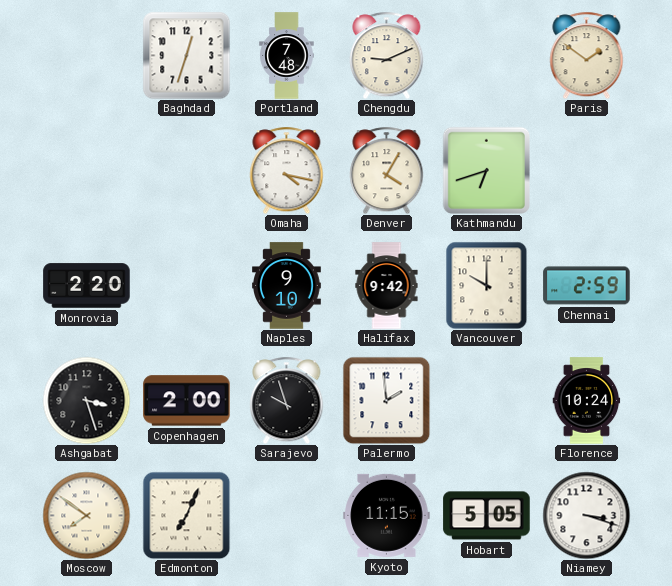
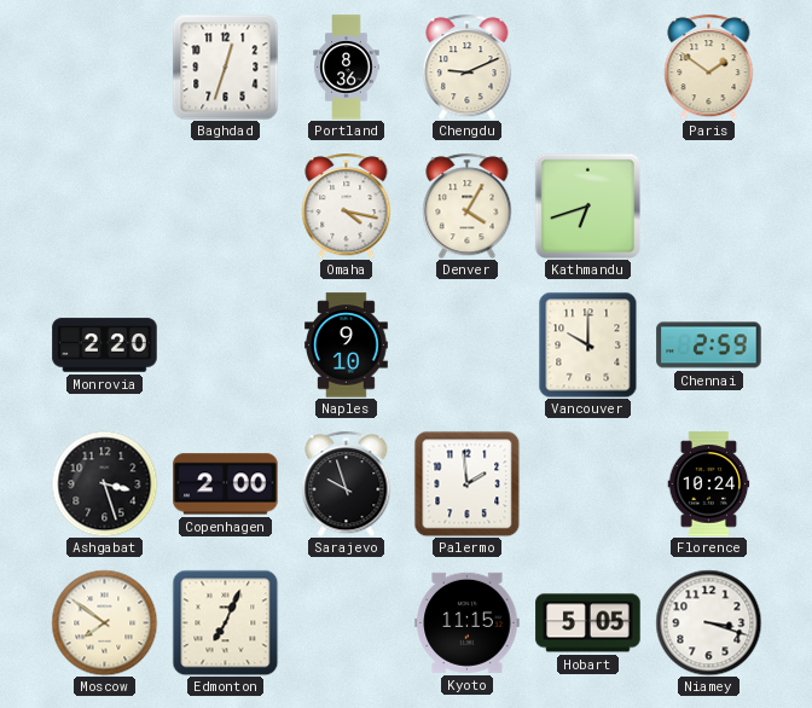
Portland: 7:48 -> 8:36 (347, 68)
Halifax: 9:42 -> none (387, 286)
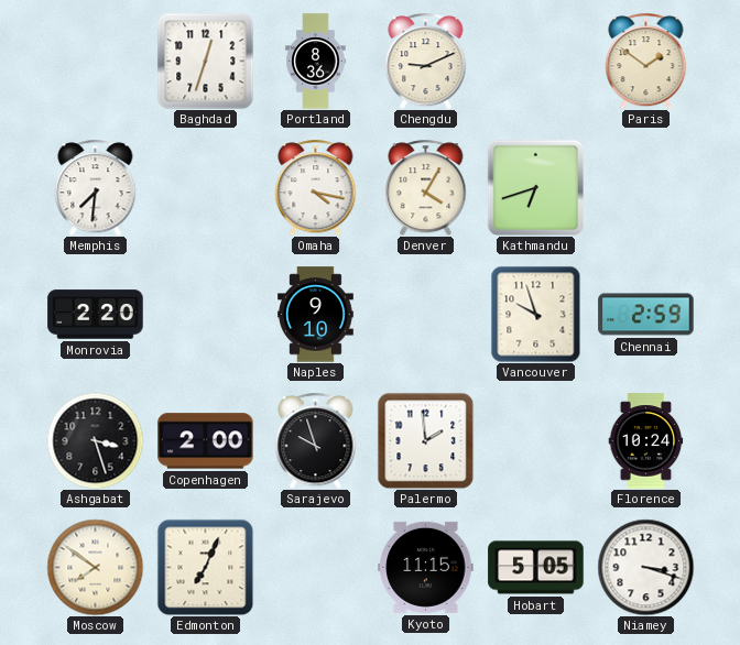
Memphis: none -> 7:31 (96, 187)
Vancouver: 10:00 -> 9:57 (536, 314)
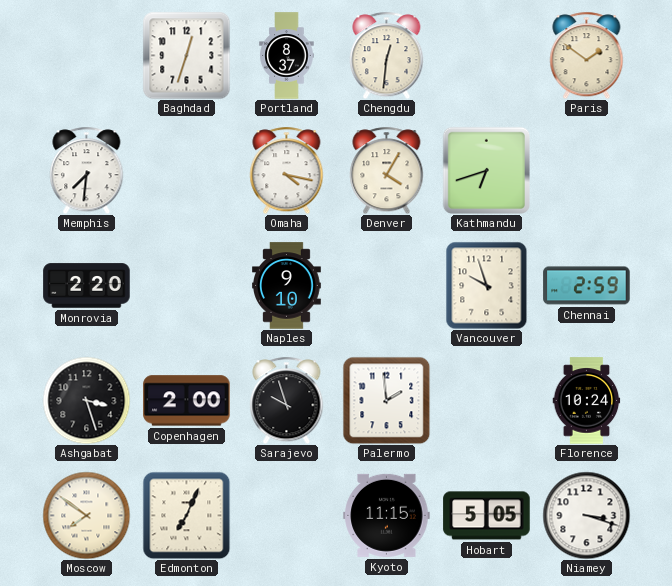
Portland: 8:36 -> 8:37 (287, 56)
Chengdu: 9:11 -> 12:31 (387, 55)
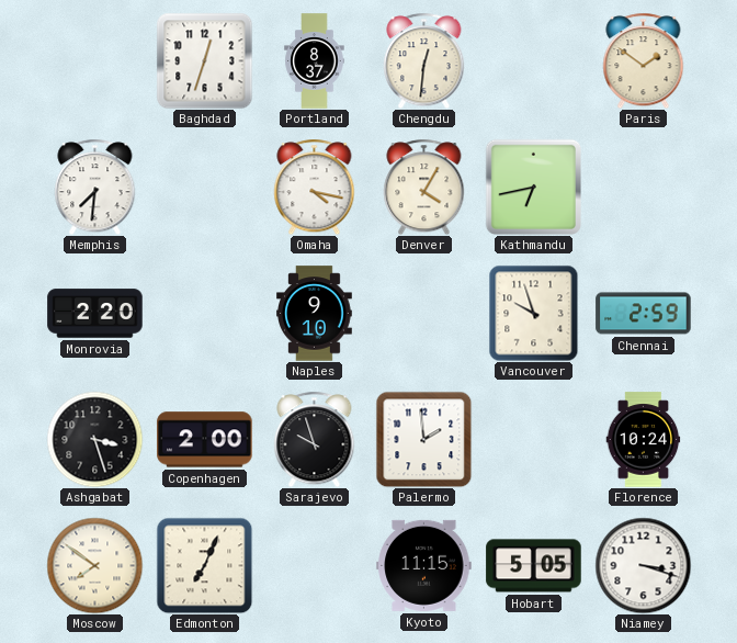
Kathmandu: 6:42 -> 6:43 (533, 187)
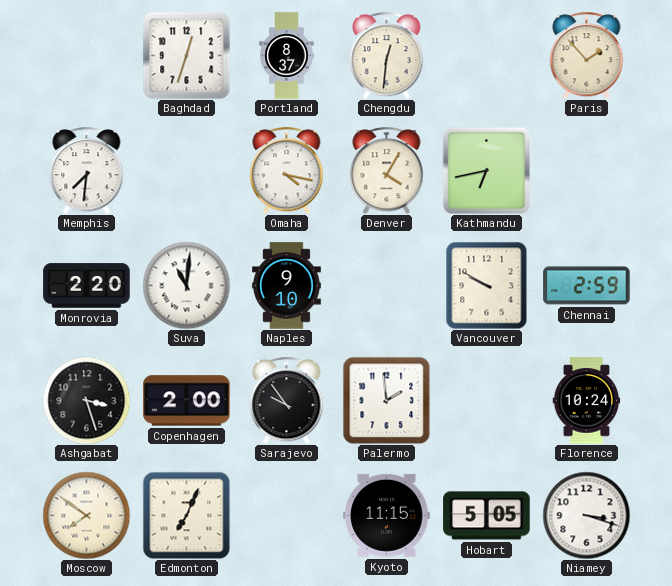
Paris: 1:51 -> 1:53 (587, 55)
Suva: none -> 11:01 (186, 285)
Vancouver: 9:57 -> 9:50 (487, 285)
Sarajevo: 9:57 -> 9:54 (287, 400)
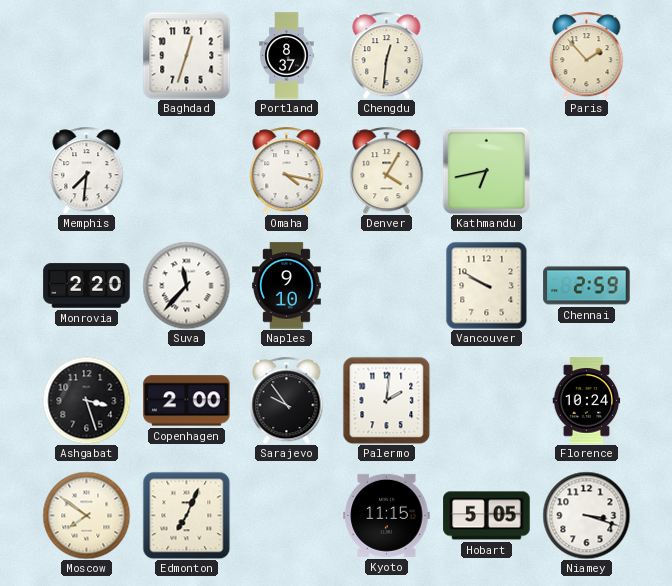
Suva: 11:01 -> 11:37 (186, 285)
Palermo: 1:59 -> 2:01 (386, 400)
